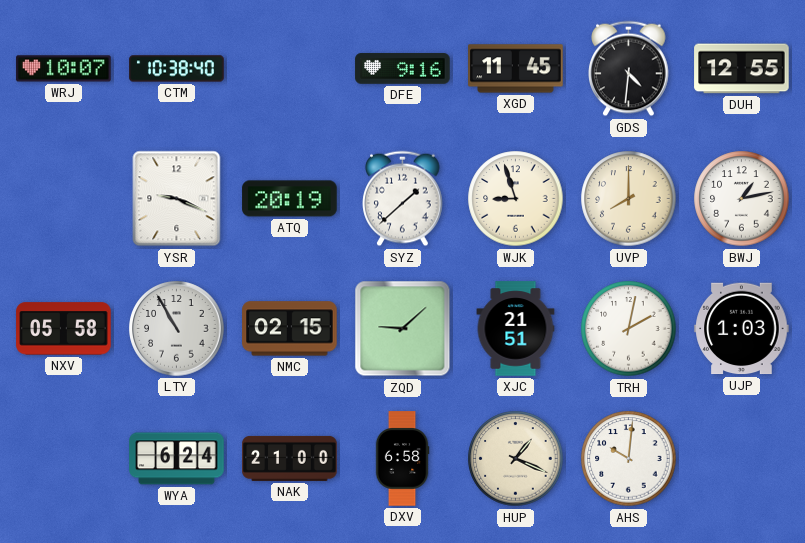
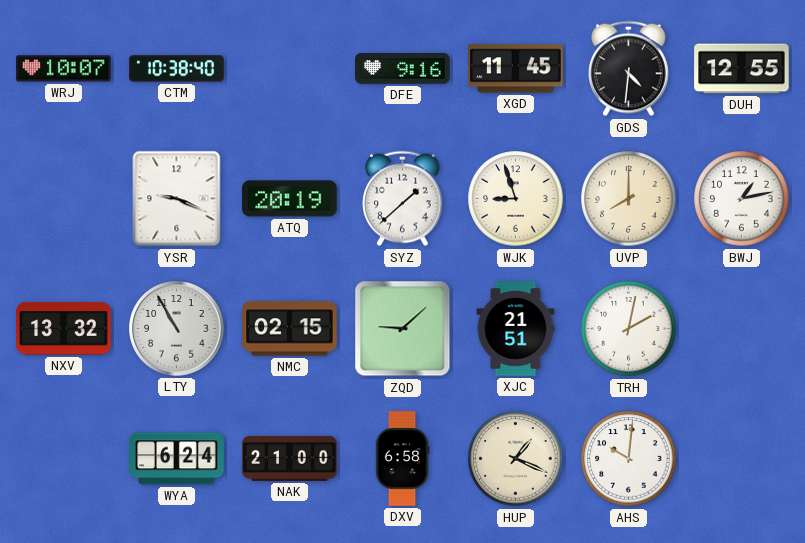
NXV: 05:58 -> 13:32 (64, 329)
UJP: 1:03 -> none (742, 329)
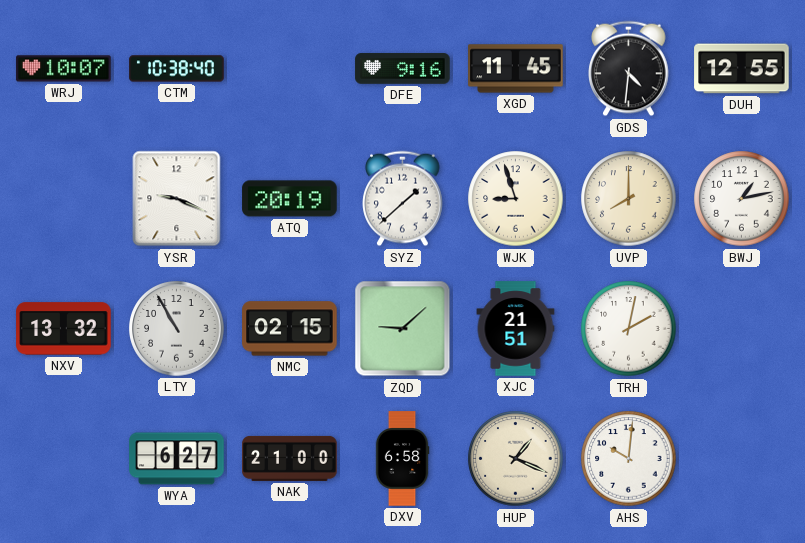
WYA: 6:24 -> 6:27 (177, 459)
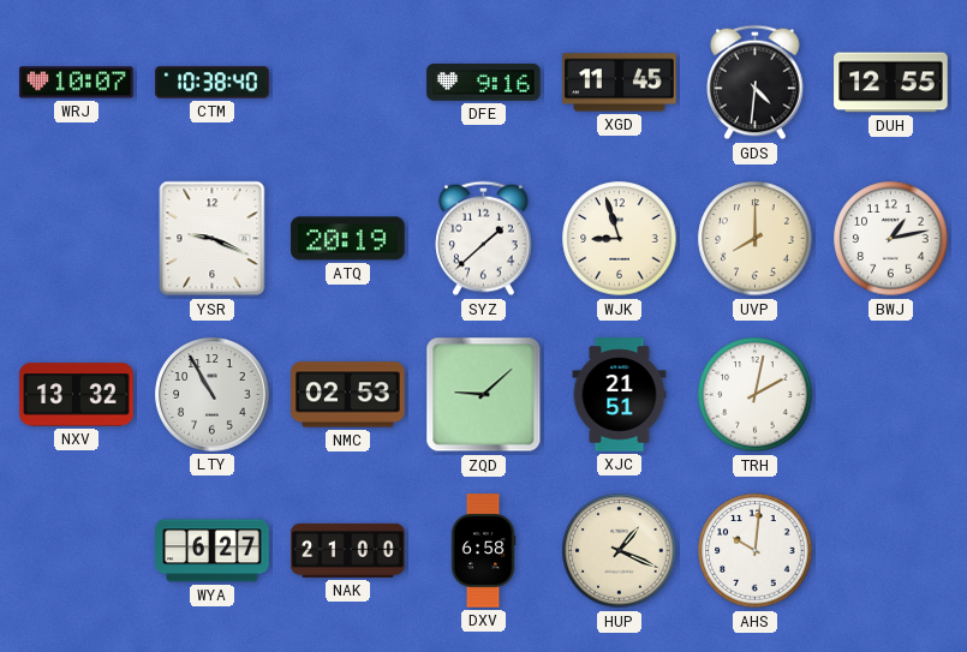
NMC: 02:15 -> 02:53 (348, 395)
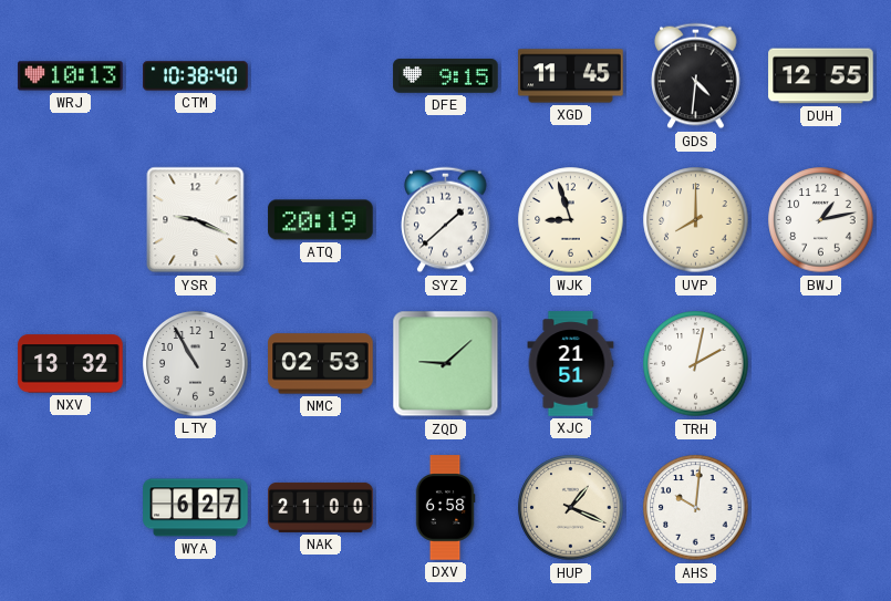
WRJ: 10:07 -> 10:13 (71, 76)
DFE: 9:16 -> 9:15 (446, 76)
